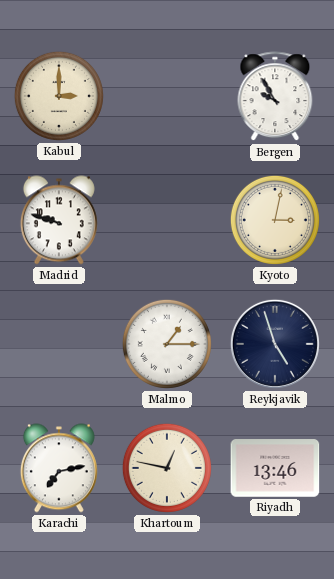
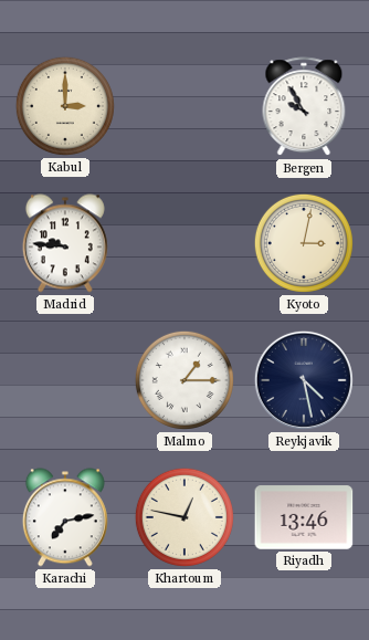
Madrid: 9:48 -> 9:46 (65, 243)
Reykjavik: 4:57 -> 4:28 (304, 380)
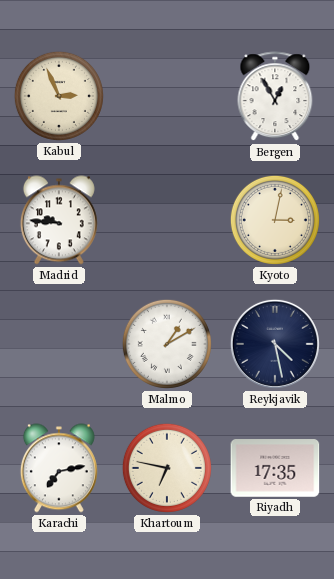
Kabul: 3:00 -> 2:56 (59, 96)
Bergen: 9:55 -> 12:55 (275, 97)
Malmo: 1:15 -> 1:10 (167, 344)
Khartoum: 12:47 -> 6:47 (167, 468)
Riyadh: 13:46 -> 17:35 (275, 468)
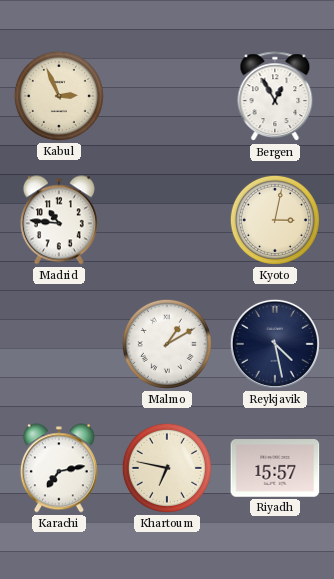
Madrid: 9:46 -> 10:46 (59, 220)
Riyadh: 17:35 -> 15:57 (275, 468)
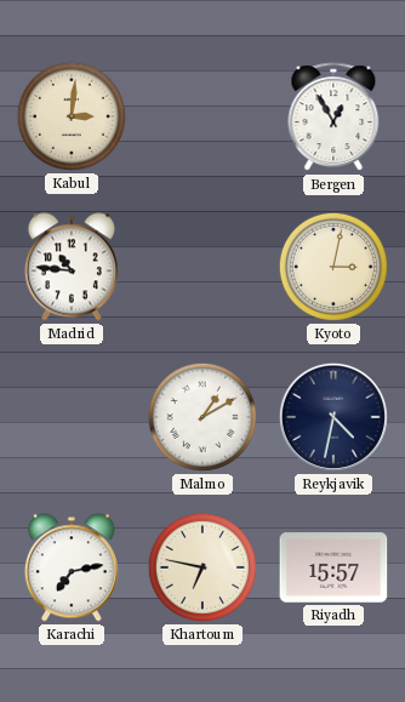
Kabul: 2:56 -> 3:01 (72, 116)
Reykjavik: 4:28 -> 4:32 (333, 417)
